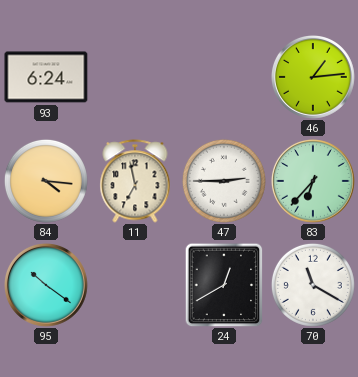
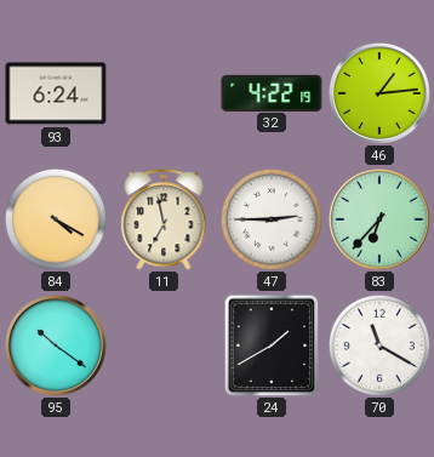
32: none -> 4:22 (272, 92)
84: 4:16 -> 4:20 (56, 219)
24: 12:40 -> 1:40 (272, 345)
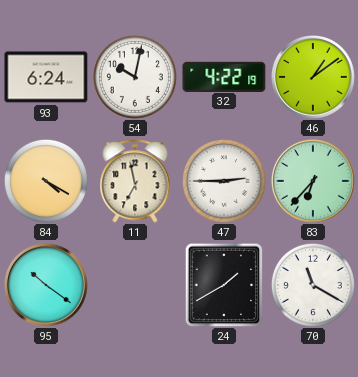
54: none -> 10:02 (135, 77)
46: 1:14 -> 1:09 (314, 78)
